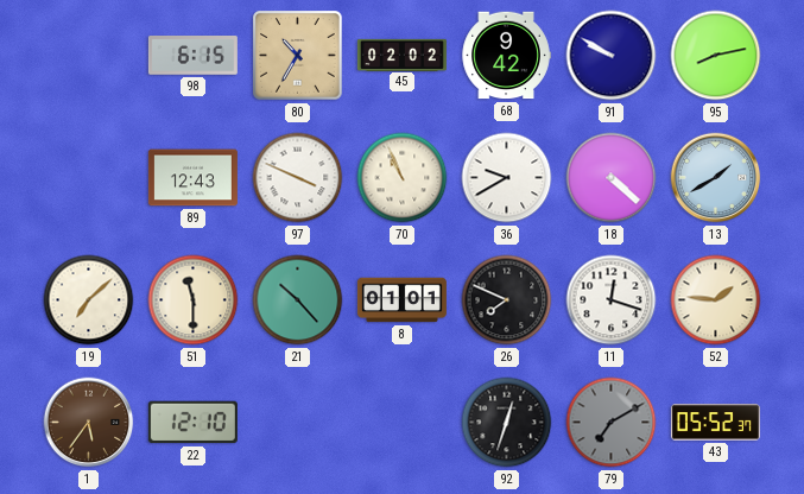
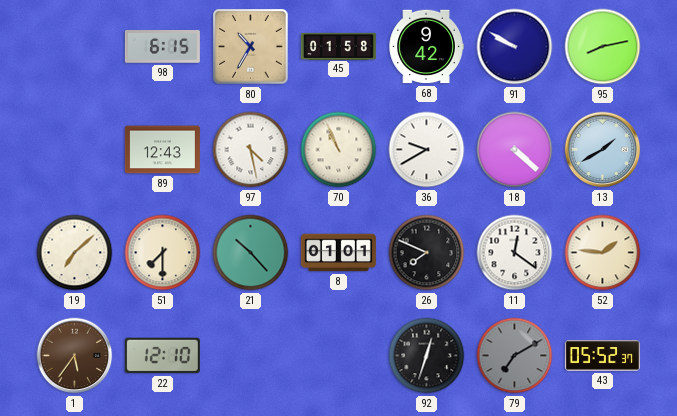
45: 02:02 -> 01:58 (338, 46)
97: 3:49 -> 4:28 (251, 150)
51: 11:30 -> 7:30 (163, 253)
11: 12:18 -> 12:21 (515, 253)
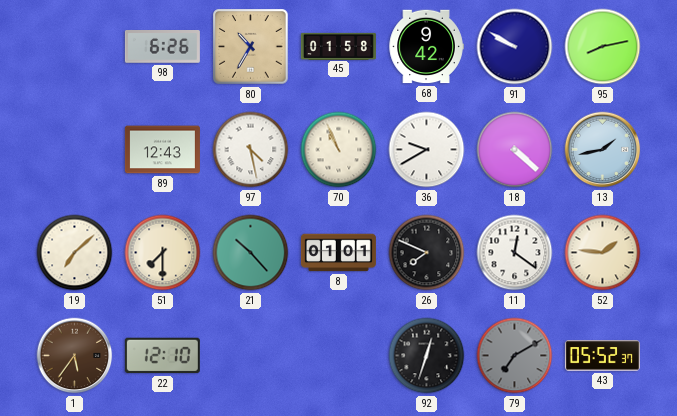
98: 6:15 -> 6:26 (162, 47)
13: 1:40 -> 1:43 (603, 150)
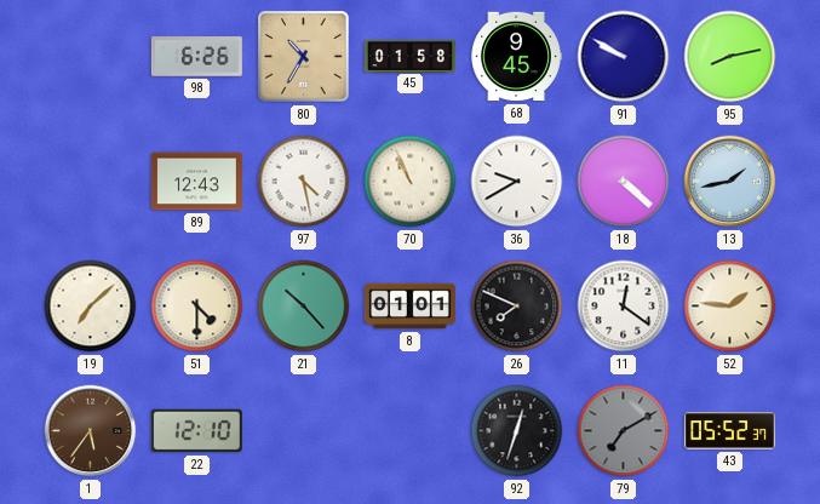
68: 9:42 -> 9:45 (516, 57)
51: 7:30 -> 4:30 (197, 307)
